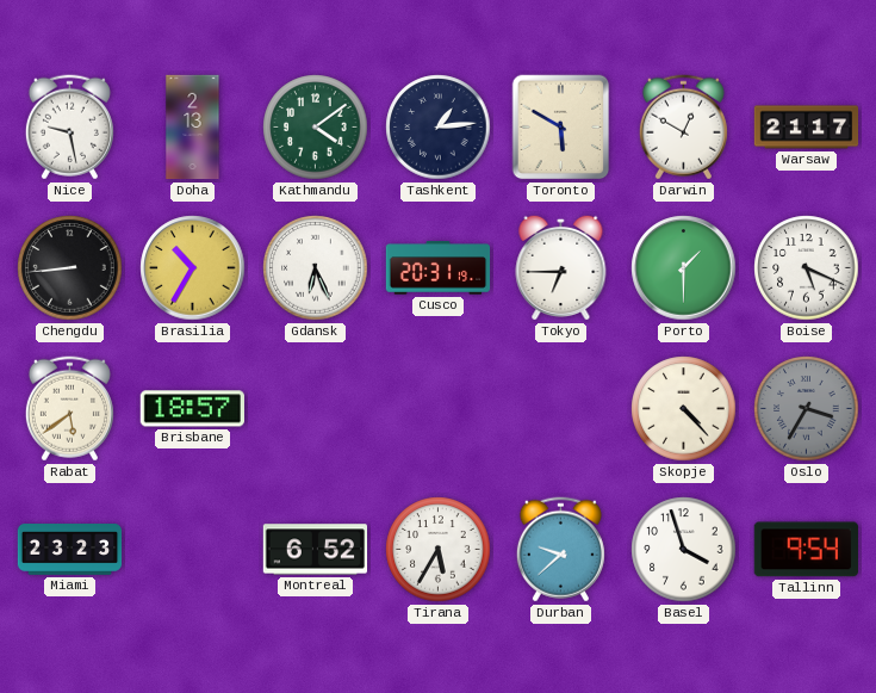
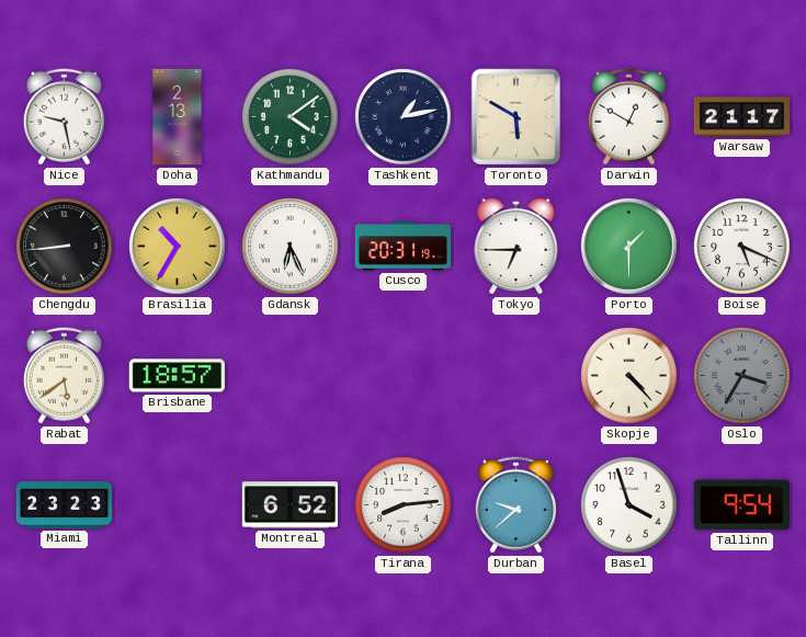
Tashkent: 1:14 -> 1:13 (404, 117)
Tirana: 5:35 -> 8:14 (404, 505)
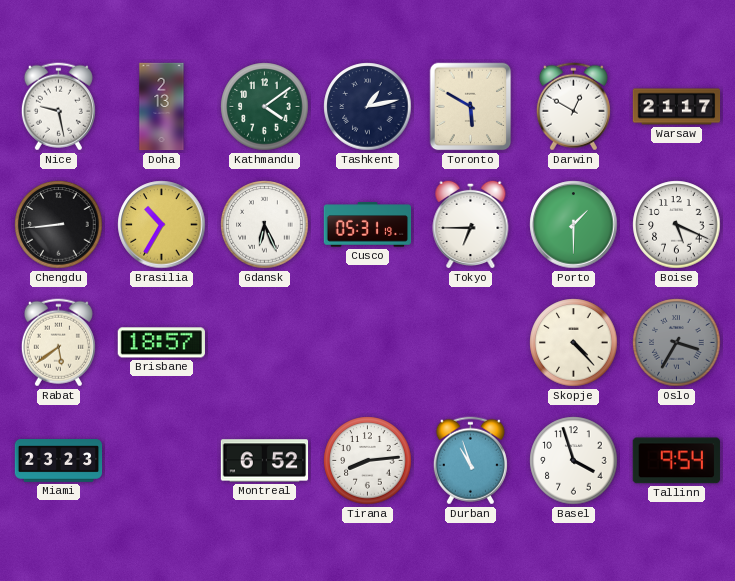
Cusco: 20:31 -> 05:31 (368, 225)
Durban: 9:38 -> 10:57 (470, 461)
